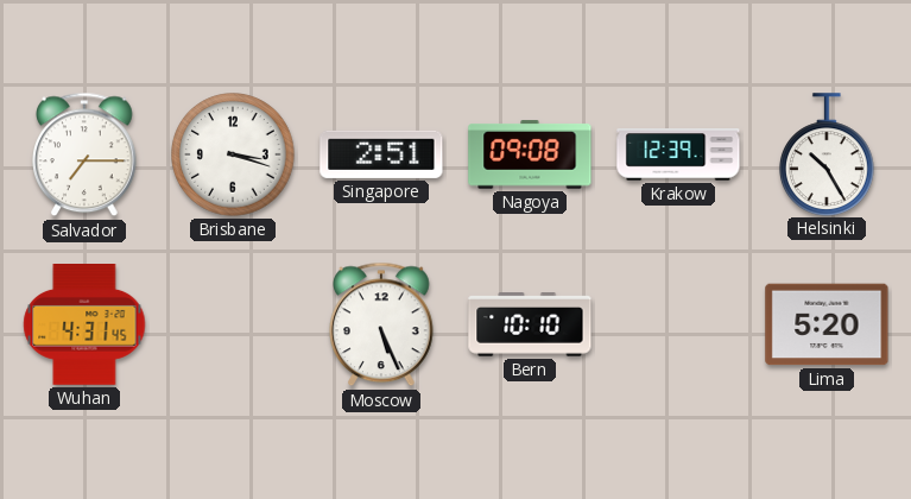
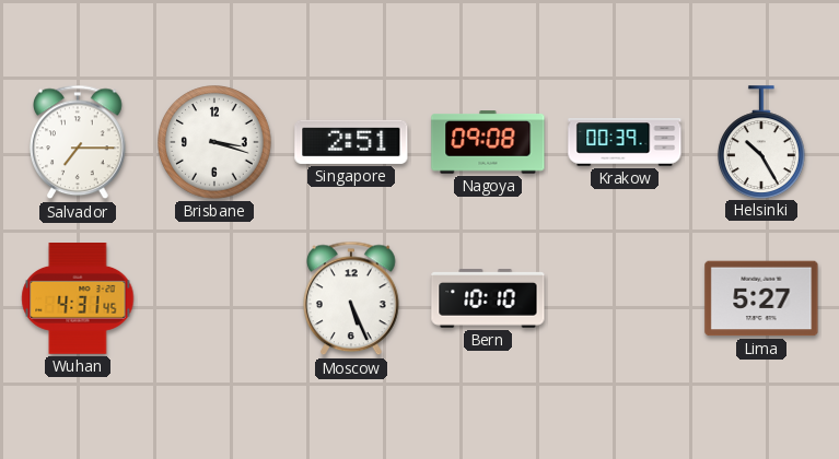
Krakow: 12:39 -> 00:39 (625, 142)
Lima: 5:20 -> 5:27 (761, 298)
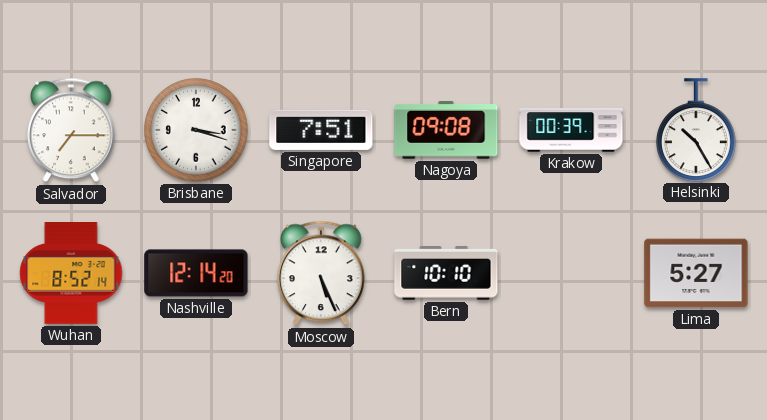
Singapore: 2:51 -> 7:51 (321, 130)
Wuhan: 4:31 -> 8:52 (71, 274)
Nashville: none -> 12:14 (196, 273)
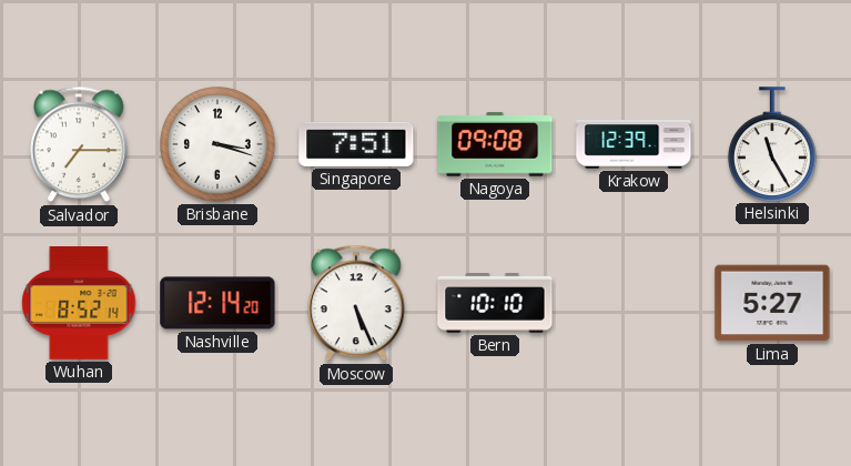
Krakow: 00:39 -> 12:39 (634, 144)
Helsinki: 10:25 -> 11:25 (773, 144)
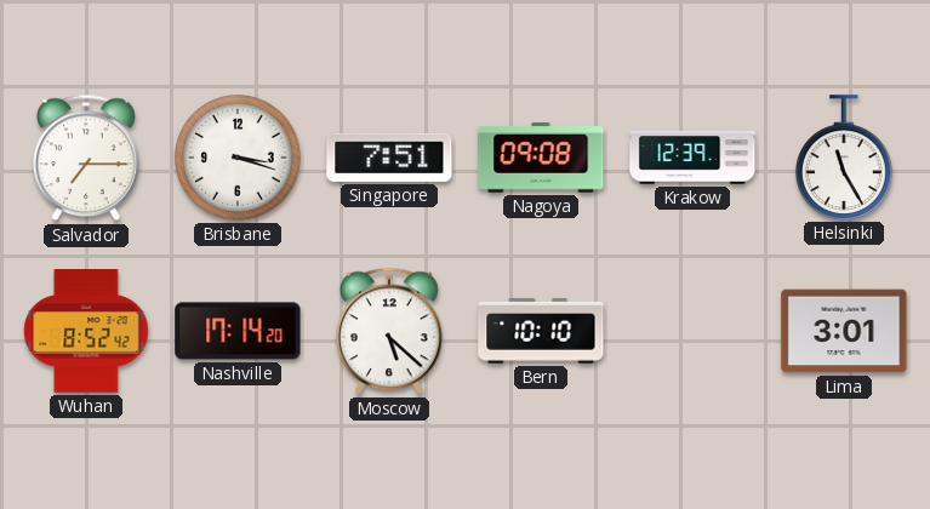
Wuhan: 8:52:14 -> 8:52:42 (86, 332)
Nashville: 12:14 -> 17:14 (238, 331)
Moscow: 5:26 -> 5:22 (390, 331)
Lima: 5:27 -> 3:01 (844, 331)
